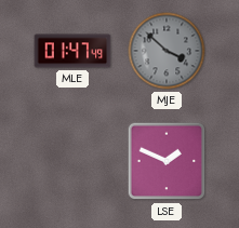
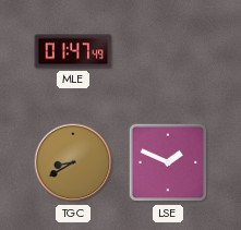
MJE: 3:52 -> none (167, 51)
TGC: none -> 8:40 (73, 162)
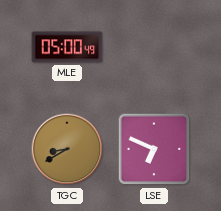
MLE: 01:47 -> 05:00 (67, 47)
LSE: 1:49 -> 6:49 (154, 149)
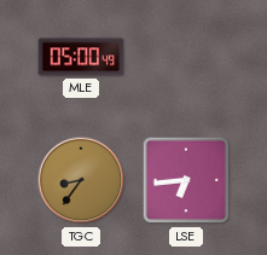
TGC: 8:40 -> 8:36 (81, 180)
LSE: 6:49 -> 6:44 (186, 180)
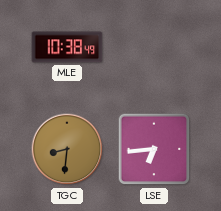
MLE: 05:00 -> 10:38 (67, 47)
TGC: 8:36 -> 8:31 (67, 149)
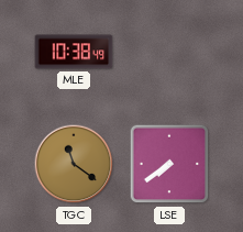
TGC: 8:31 -> 11:21 (74, 164)
LSE: 6:44 -> 7:39 (169, 164)
